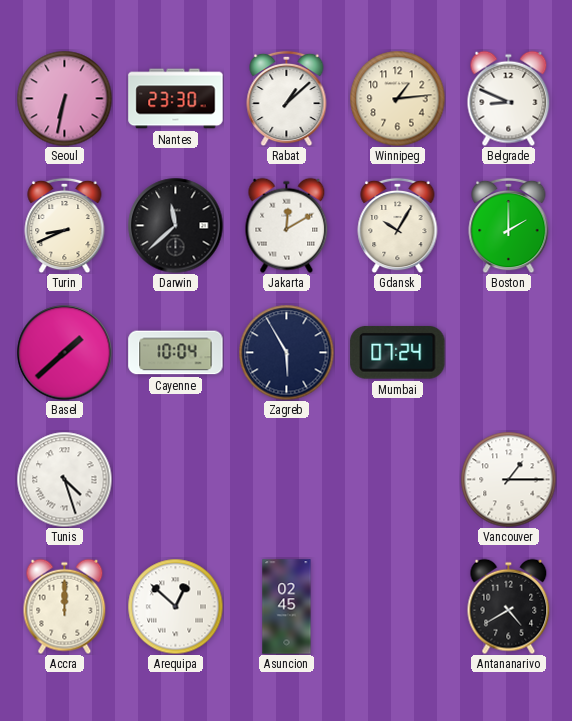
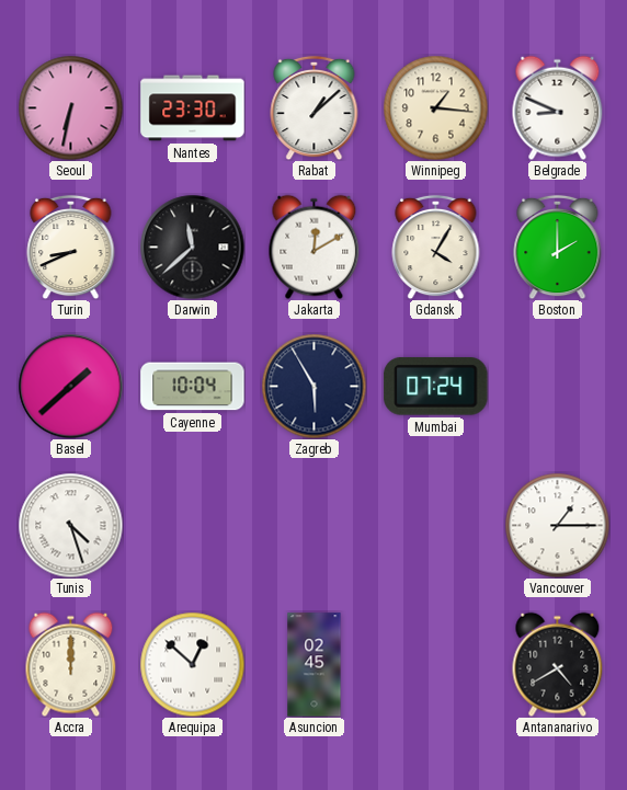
Winnipeg: 1:14 -> 1:16 (435, 107)
Gdansk: 10:05 -> 4:05 (436, 247)
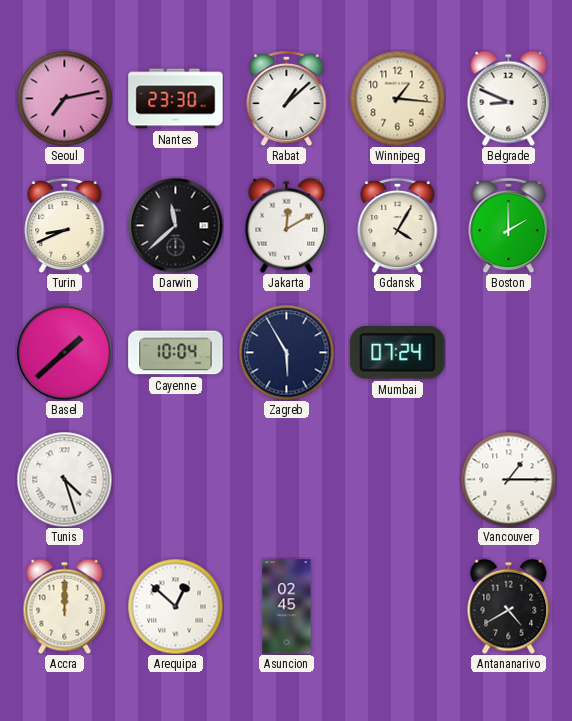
Seoul: 6:32 -> 7:13 (64, 98)
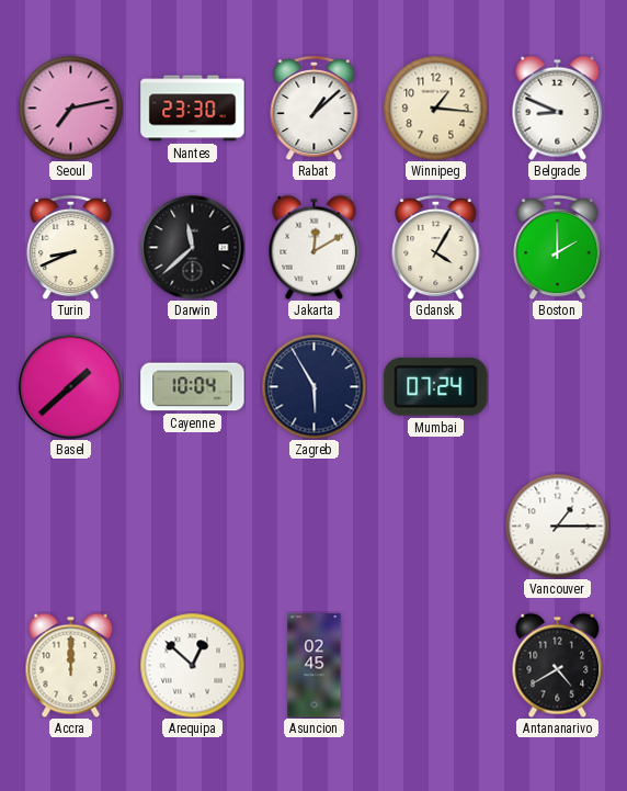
Tunis: 4:27 -> none (64, 479)
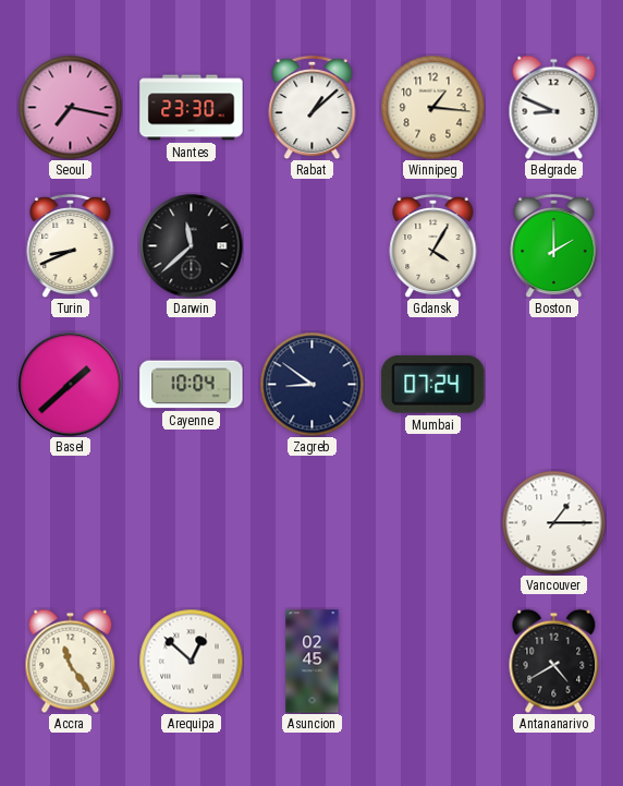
Seoul: 7:13 -> 7:17 (70, 107)
Jakarta: 12:10 -> none (315, 247)
Zagreb: 5:55 -> 8:51 (311, 384)
Accra: 12:00 -> 11:24 (71, 661)
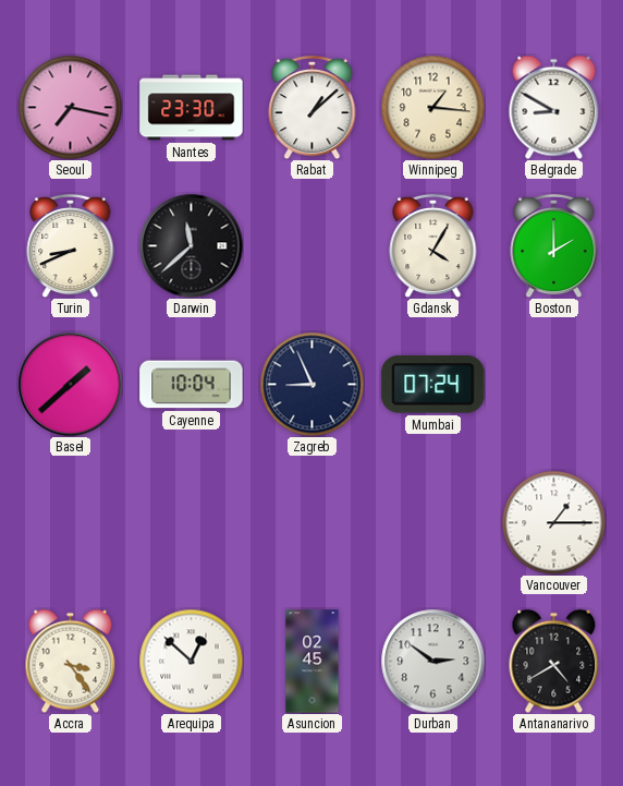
Belgrade: 8:49 -> 8:50 (554, 107)
Zagreb: 8:51 -> 8:56 (311, 384)
Accra: 11:24 -> 3:24 (71, 661)
Durban: none -> 2:51 (432, 661)
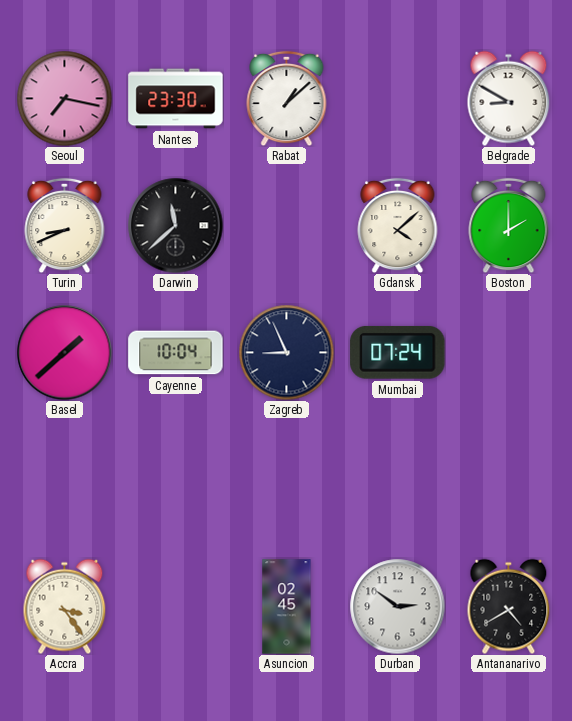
Winnipeg: 1:16 -> none (432, 107)
Gdansk: 4:05 -> 4:08 (398, 225)
Vancouver: 1:15 -> none (553, 522)
Arequipa: 12:52 -> none (191, 661)
